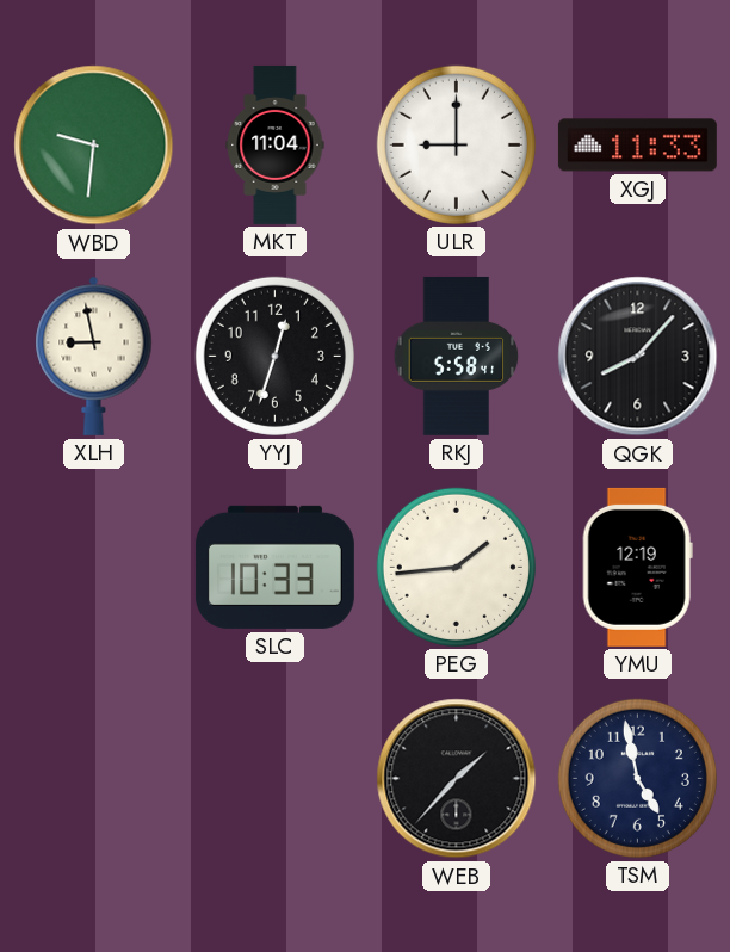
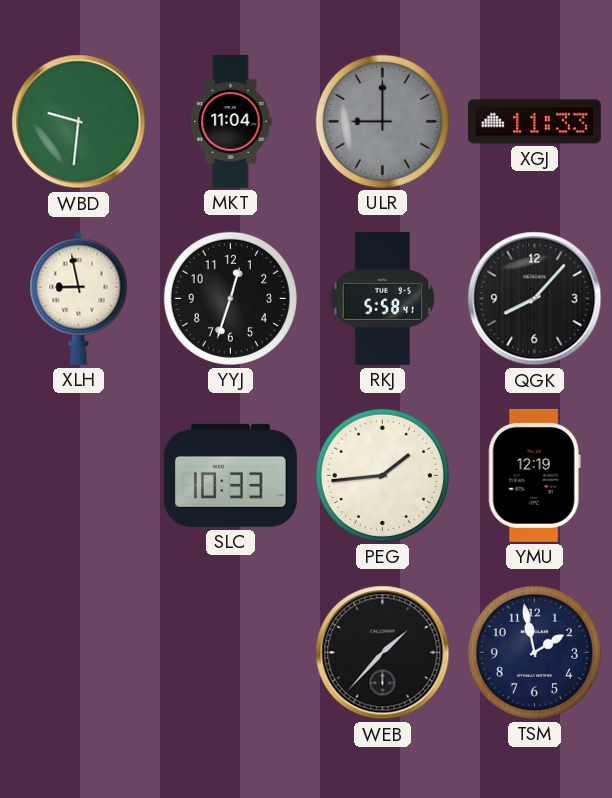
ULR dial: white -> grey (382, 121)
TSM: 4:58 -> 1:58 (534, 652)
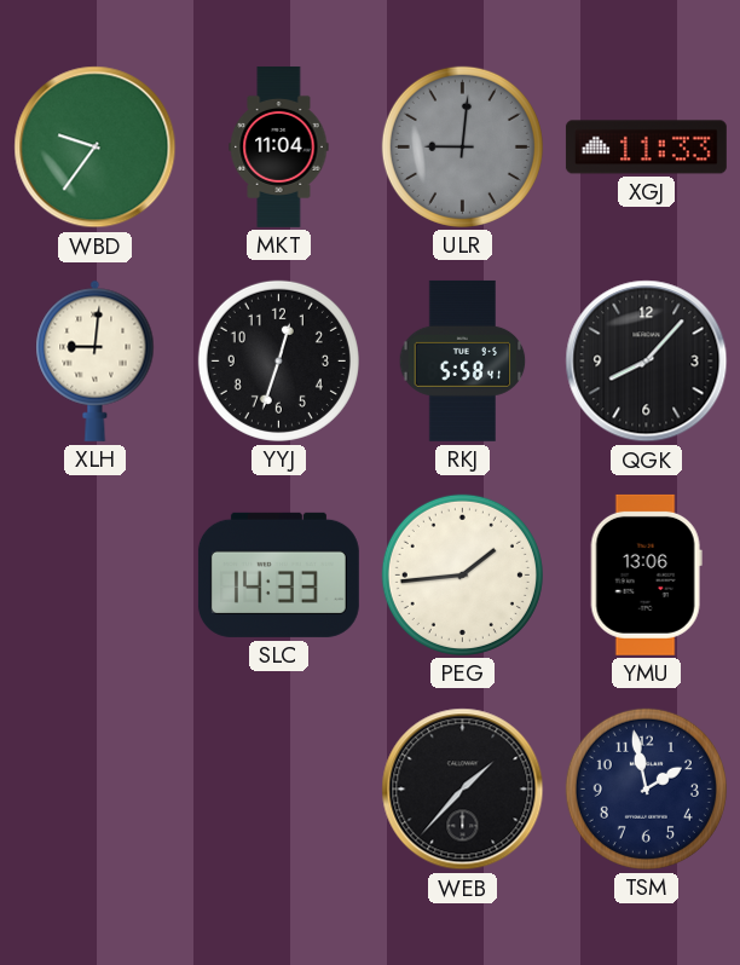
WBD: 9:31 -> 9:36 (96, 148)
ULR: 9:00 -> 9:01 (462, 146)
XLH: 8:58 -> 9:01 (96, 360)
SLC: 10:33 -> 14:33 (278, 574)
YMU: 12:19 -> 13:06 (646, 574)
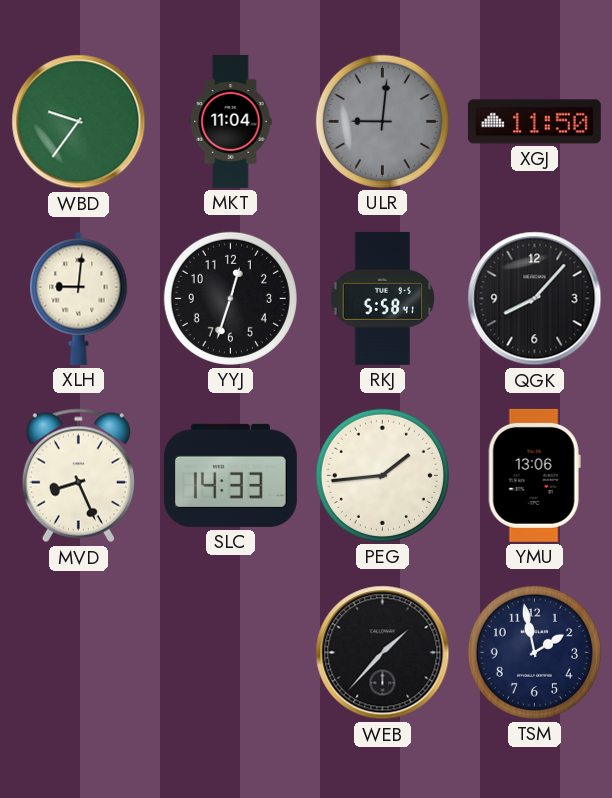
XGJ: 11:33 -> 11:50 (534, 122)
MVD: none -> 8:26 (78, 476)
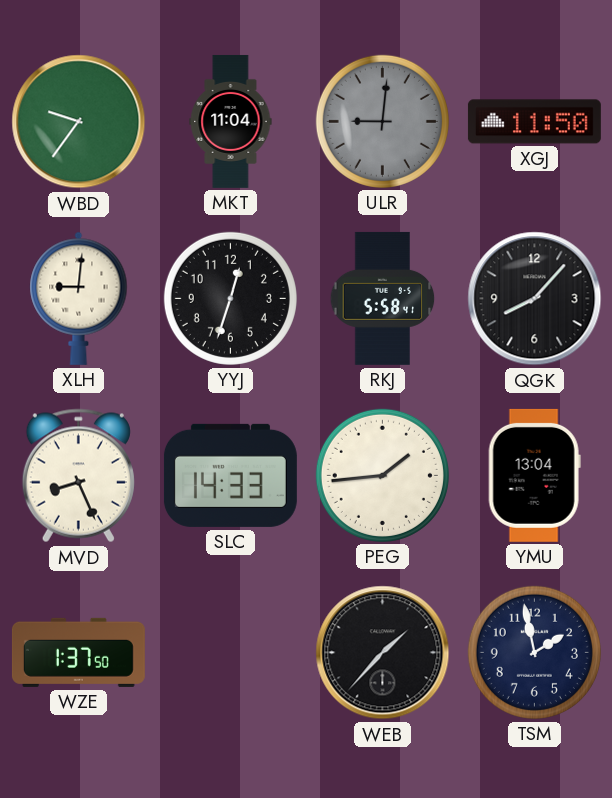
YMU: 13:06 -> 13:04 (534, 475)
WZE: none -> 1:37 (78, 652)
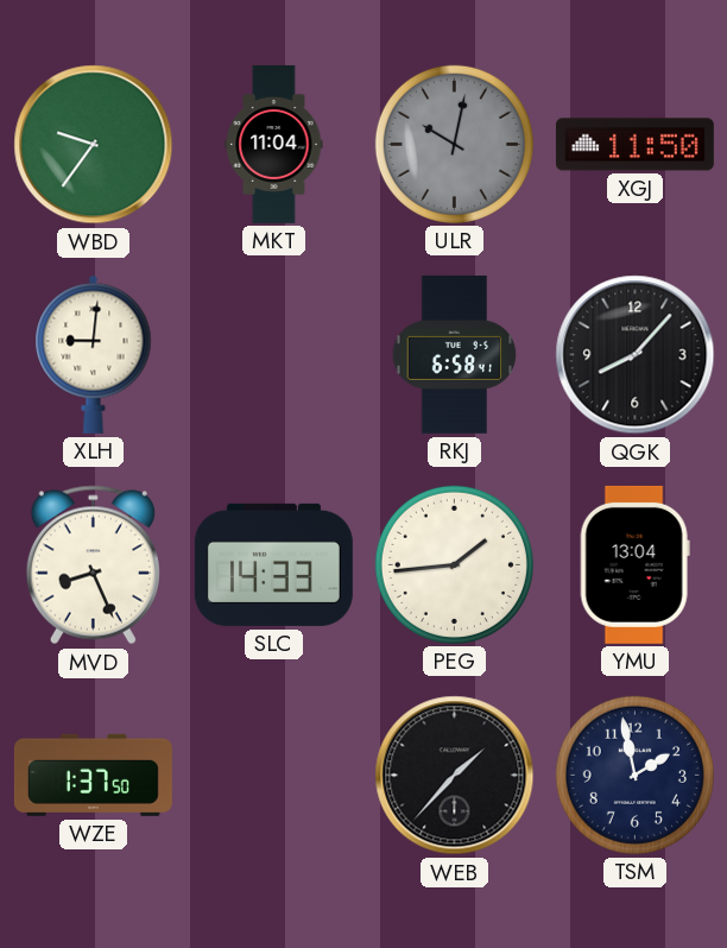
ULR: 9:01 -> 10:02 (454, 144)
YYJ: 12:33 -> none (230, 298)
RKJ: 5:58 -> 6:58 (455, 354)
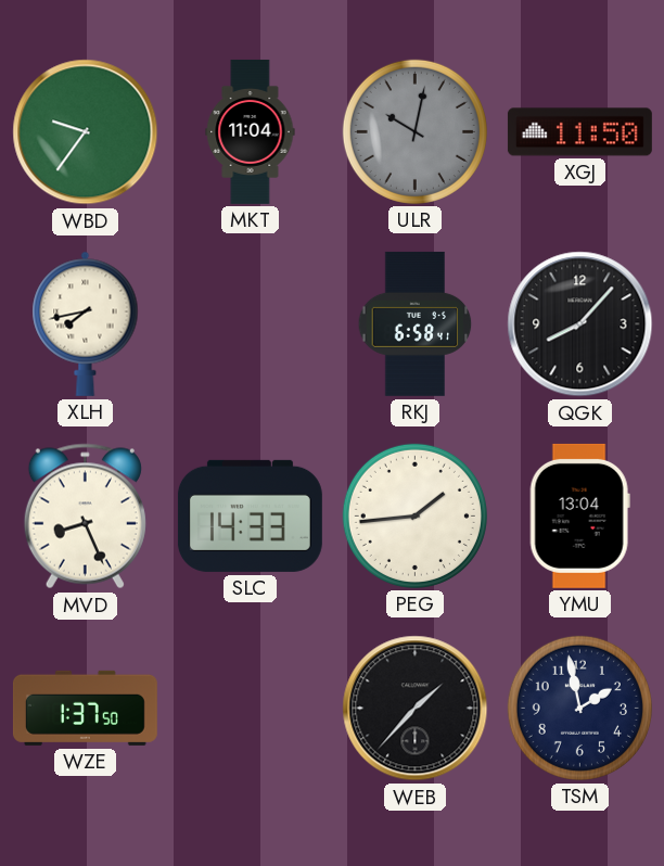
XLH: 9:01 -> 7:43 (86, 323)
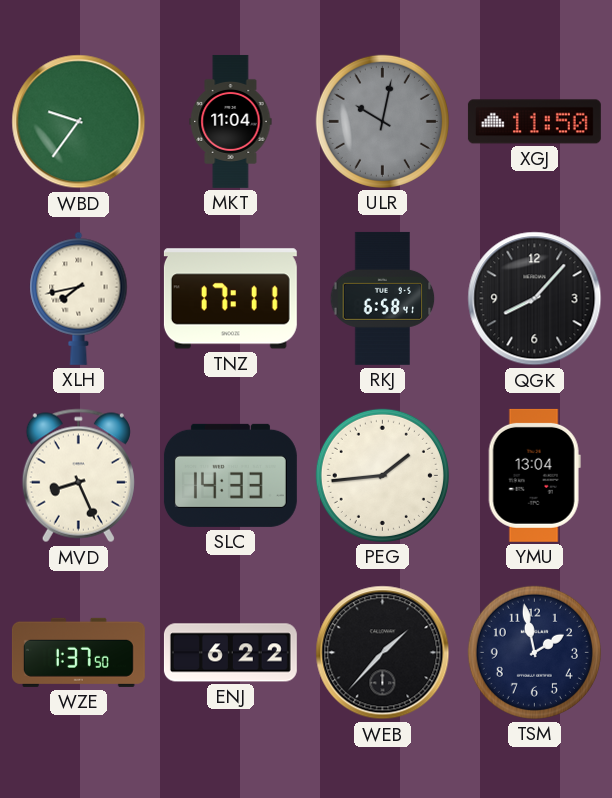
TNZ: none -> 17:11 (230, 299)
ENJ: none -> 6:22 (230, 653)
